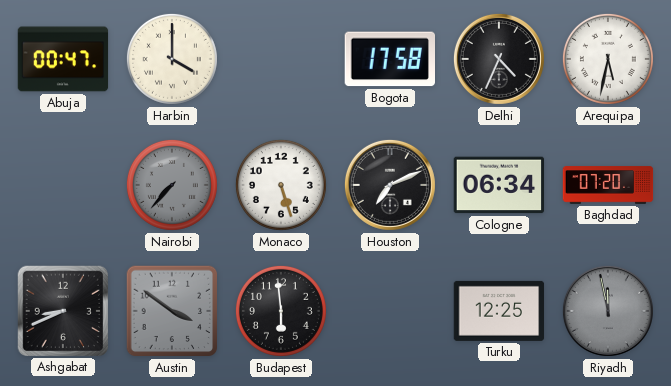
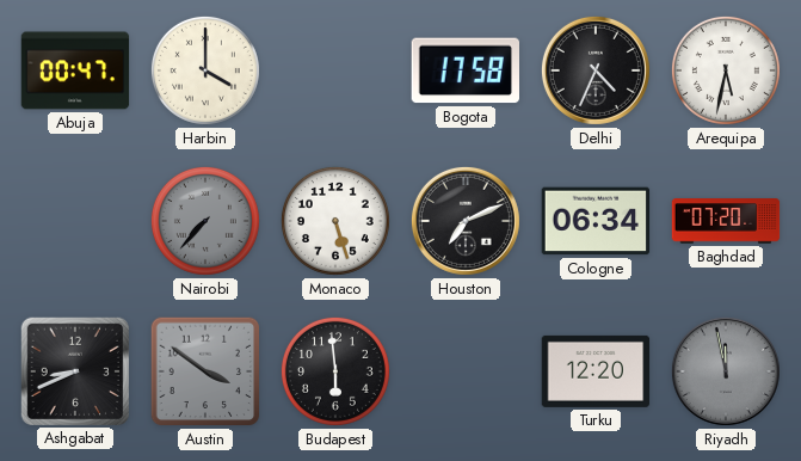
Turku: 12:25 -> 12:20 (596, 371)
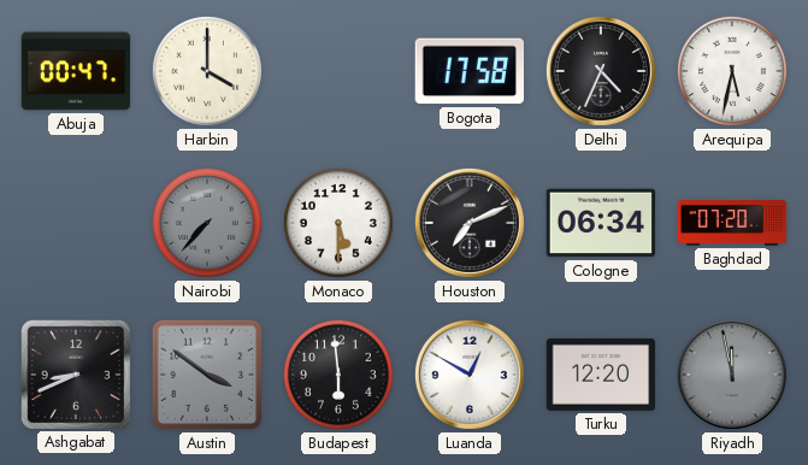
Monaco: 5:27 -> 5:30 (338, 223)
Luanda: none -> 12:50 (470, 375)
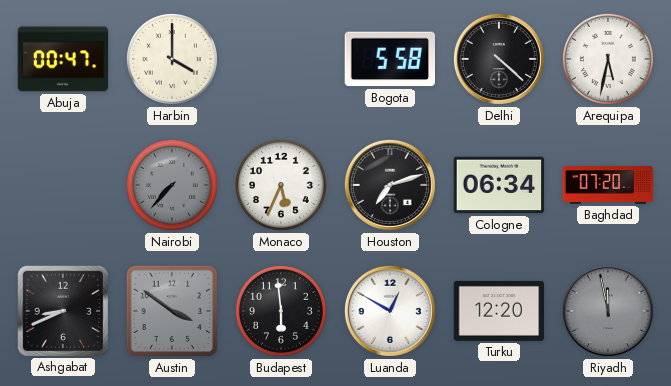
Bogota: 17:58 -> 5:58 (389, 59)
Delhi: 4:34 -> 4:22 (499, 59)
Monaco: 5:30 -> 5:34 (281, 185)
Houston: 7:11 -> 7:12 (390, 185)
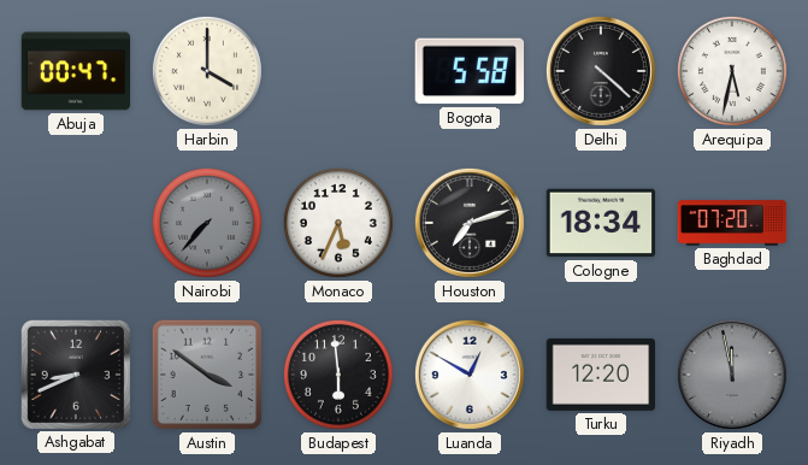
Cologne: 06:34 -> 18:34 (601, 223)
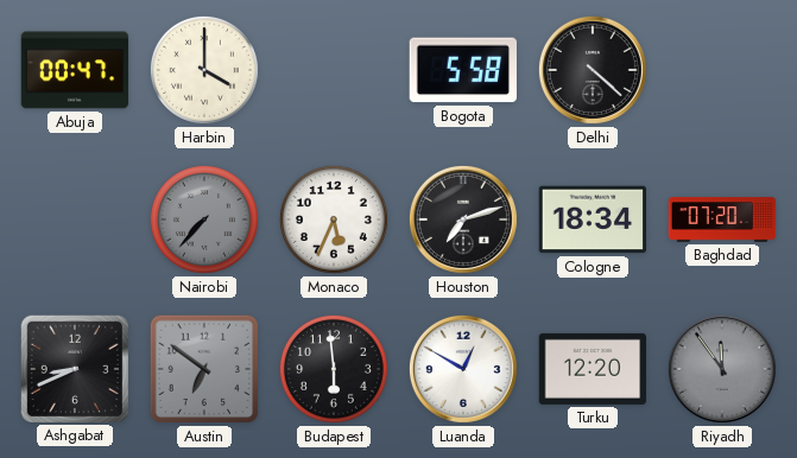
Arequipa: 5:32 -> none (732, 71)
Austin: 3:51 -> 6:51 (204, 369)
Riyadh: 11:58 -> 11:54 (722, 369)
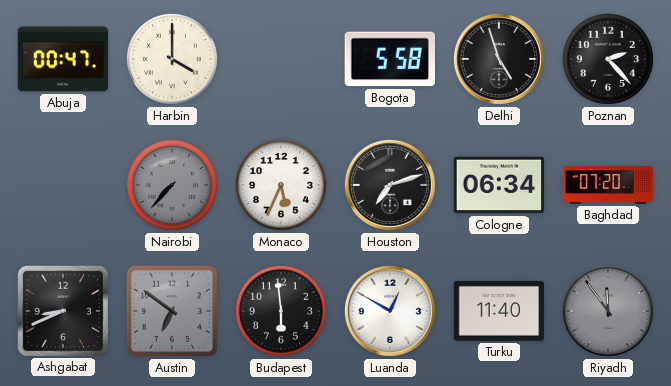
Delhi: 4:22 -> 4:57 (499, 59)
Poznan: none -> 2:23 (608, 59)
Cologne: 18:34 -> 06:34 (499, 185)
Turku: 12:20 -> 11:40 (499, 311)
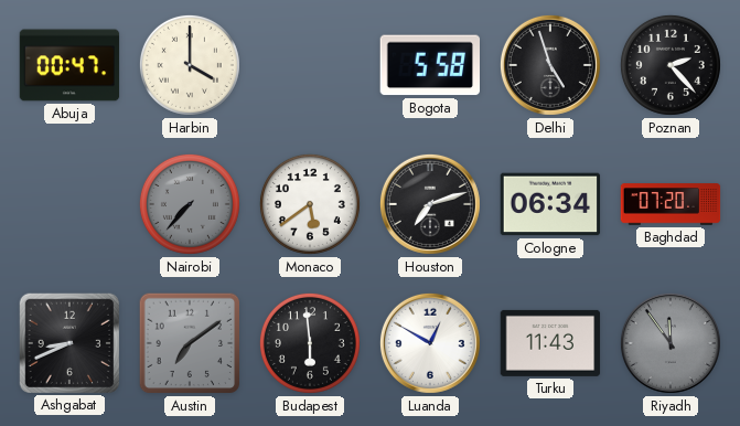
Monaco: 5:34 -> 5:39 (310, 204)
Austin: 6:51 -> 7:09 (190, 343)
Turku: 11:40 -> 11:43 (550, 343)
